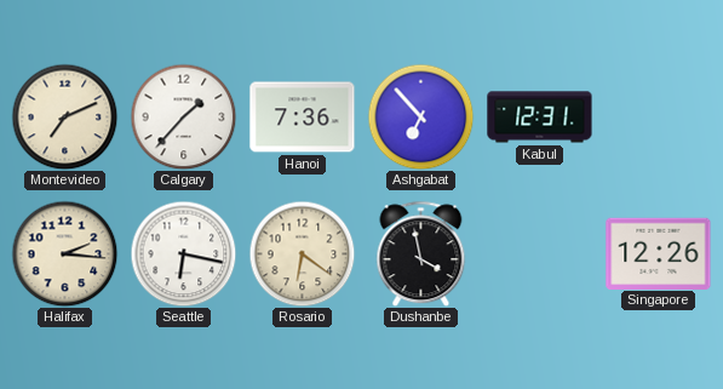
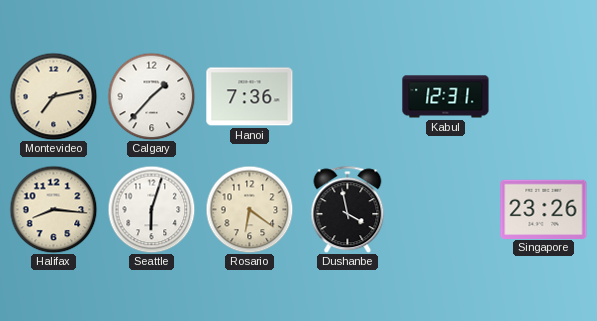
Montevideo: 7:11 -> 7:13 (53, 96)
Ashgabat: 6:53 -> none (420, 116)
Halifax: 2:16 -> 8:16 (53, 209)
Seattle: 6:17 -> 6:03 (151, 209)
Singapore: 12:26 -> 23:26 (544, 209)
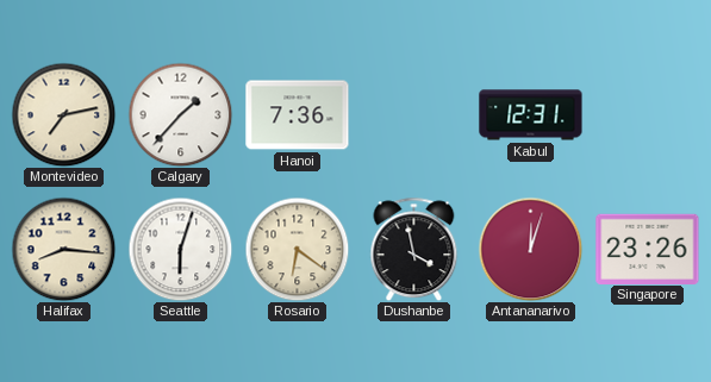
Antananarivo: none -> 12:03 (530, 249)
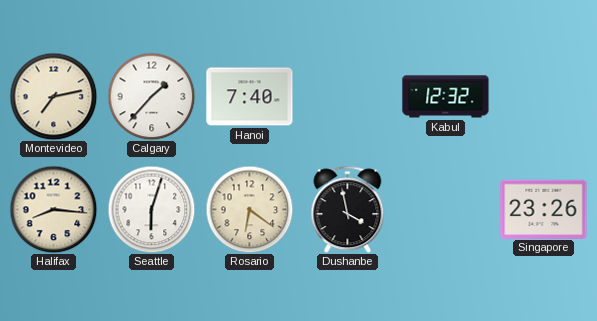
Hanoi: 7:36 -> 7:40 (250, 97)
Kabul: 12:31 -> 12:32 (446, 97)
Antananarivo: 12:03 -> none (530, 249)
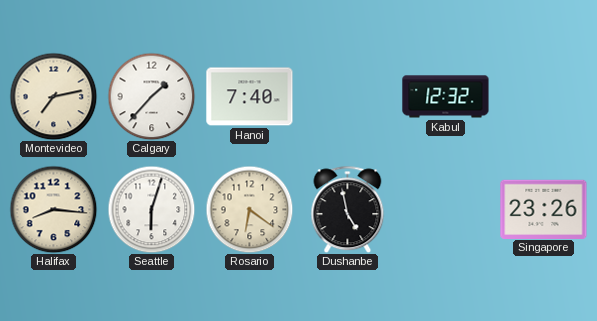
Dushanbe: 3:58 -> 4:58 (348, 209)
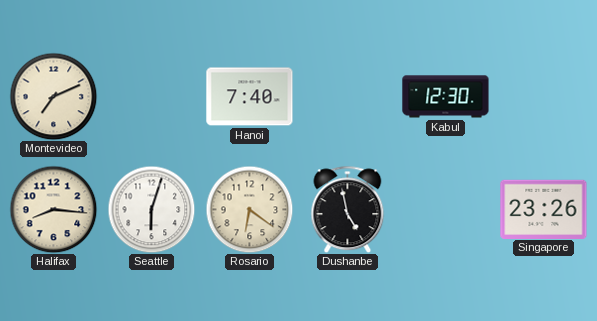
Montevideo: 7:13 -> 7:11 (53, 96)
Calgary: 1:37 -> none (151, 96)
Kabul: 12:32 -> 12:30 (446, 97)
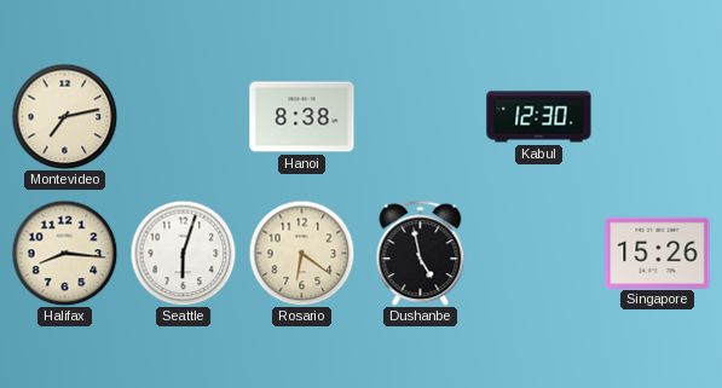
Montevideo: 7:11 -> 7:13 (64, 116)
Hanoi: 7:40 -> 8:38 (302, 117)
Singapore: 23:26 -> 15:26 (658, 253)
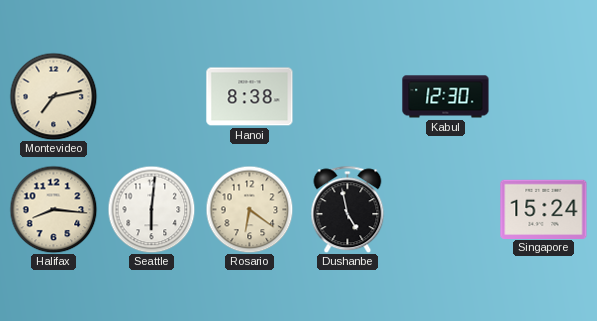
Seattle: 6:03 -> 6:01 (151, 209)
Singapore: 15:26 -> 15:24 (544, 209)
